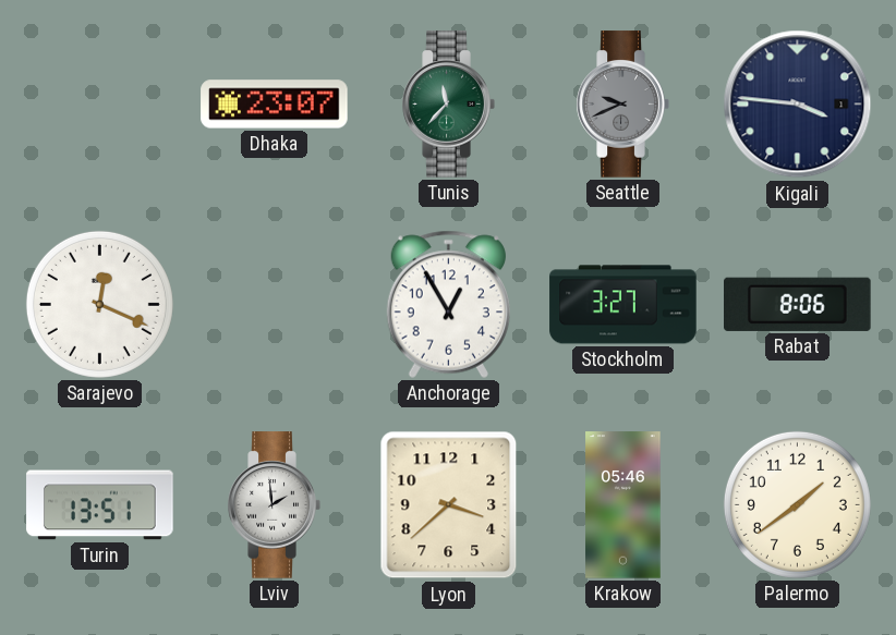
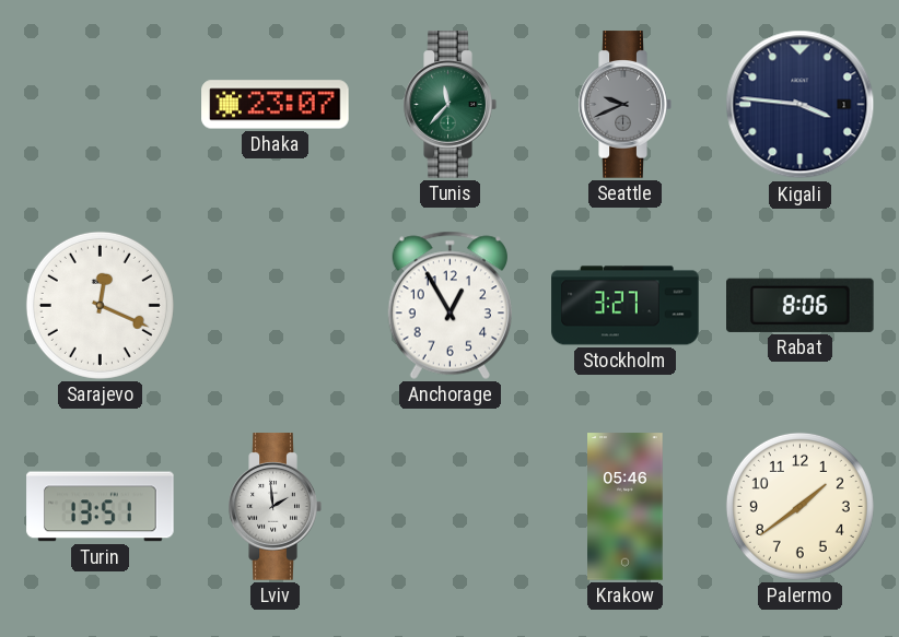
Lyon: 3:38 -> none (449, 505)
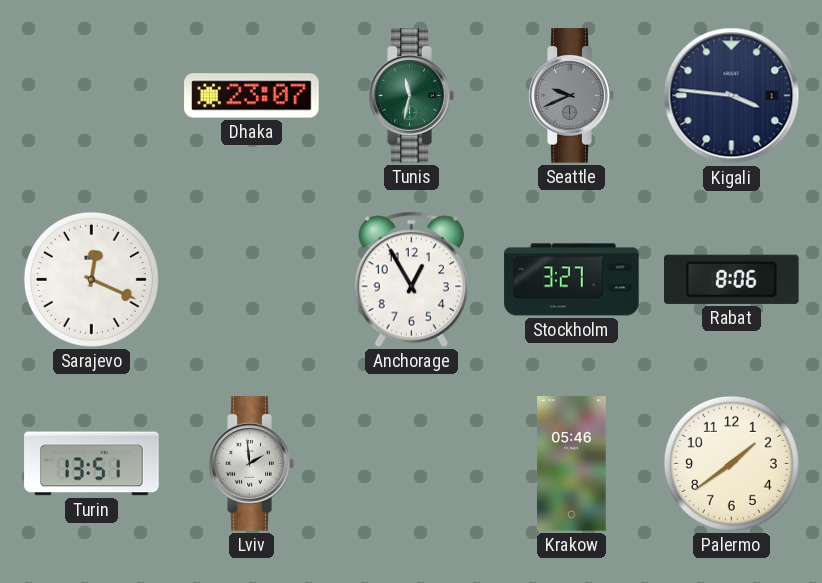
Tunis: 11:37 -> 11:32 (411, 96)
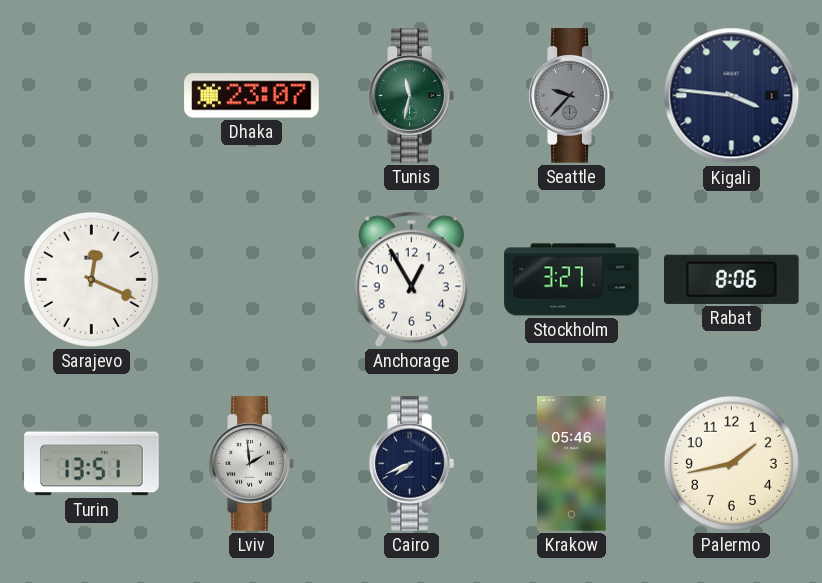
Seattle: 9:41 -> 9:37 (571, 96)
Cairo: none -> 7:41 (411, 464)
Palermo: 1:39 -> 1:43 (731, 463)
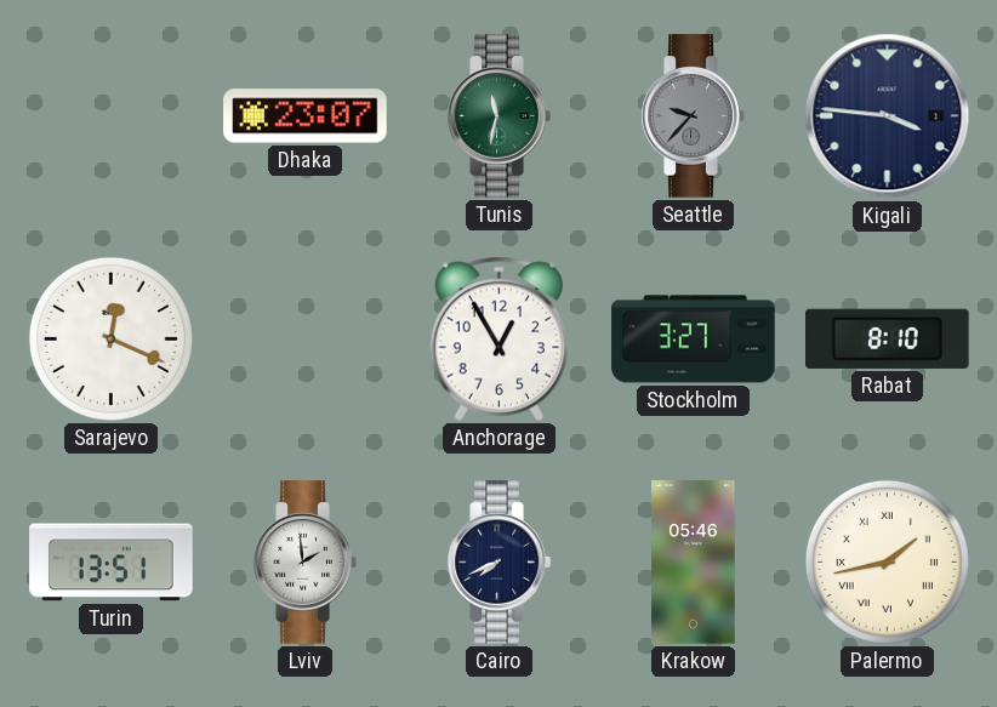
Rabat: 8:06 -> 8:10 (888, 338)
Palermo numerals: Arabic -> Roman (887, 561)
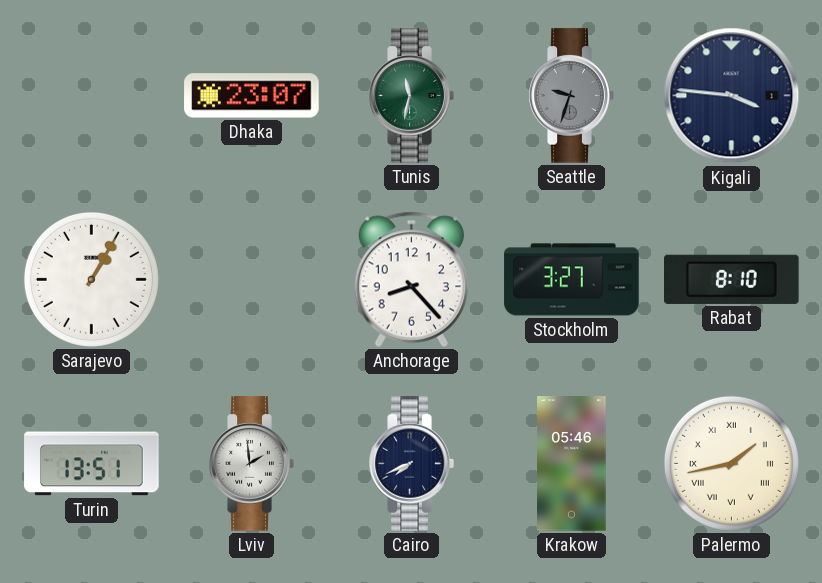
Seattle: 9:37 -> 9:33 (571, 96)
Sarajevo: 12:19 -> 1:05 (91, 279)
Anchorage: 12:55 -> 8:23 (411, 279)
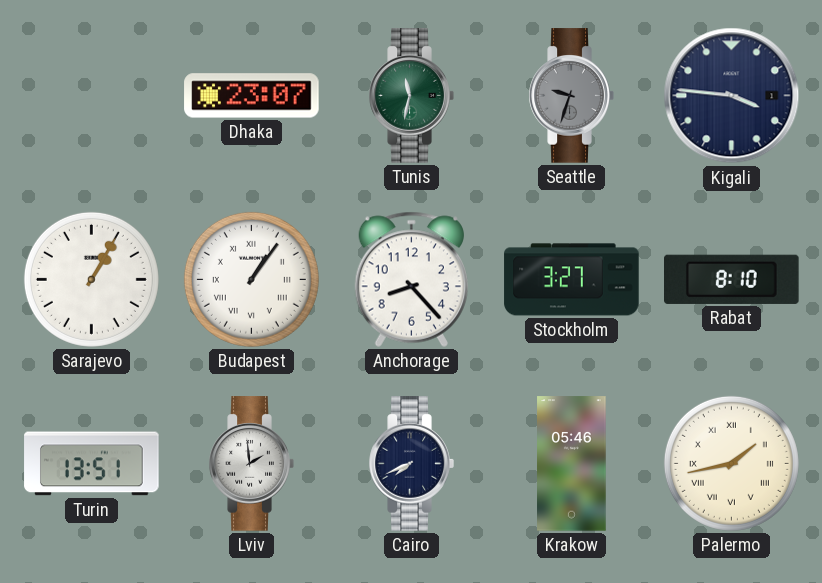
Budapest: none -> 1:06 (251, 279)
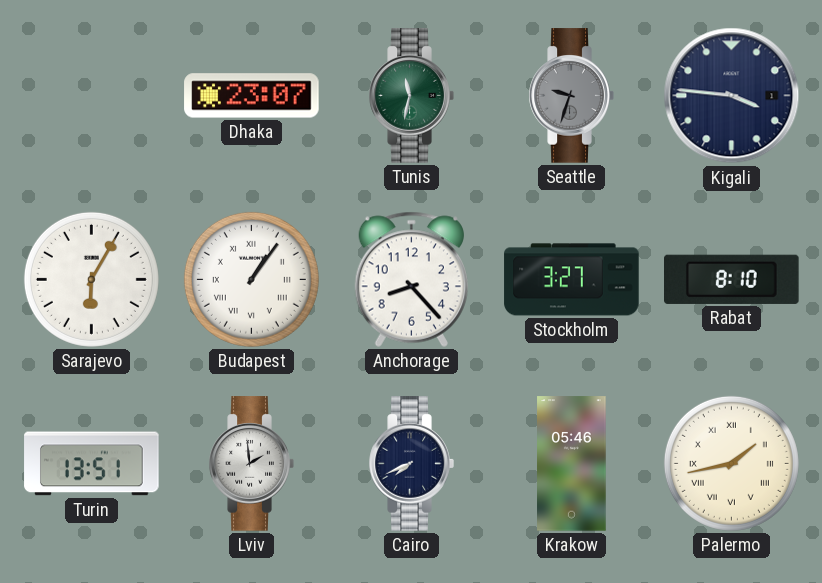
Sarajevo: 1:05 -> 6:05 (91, 279)
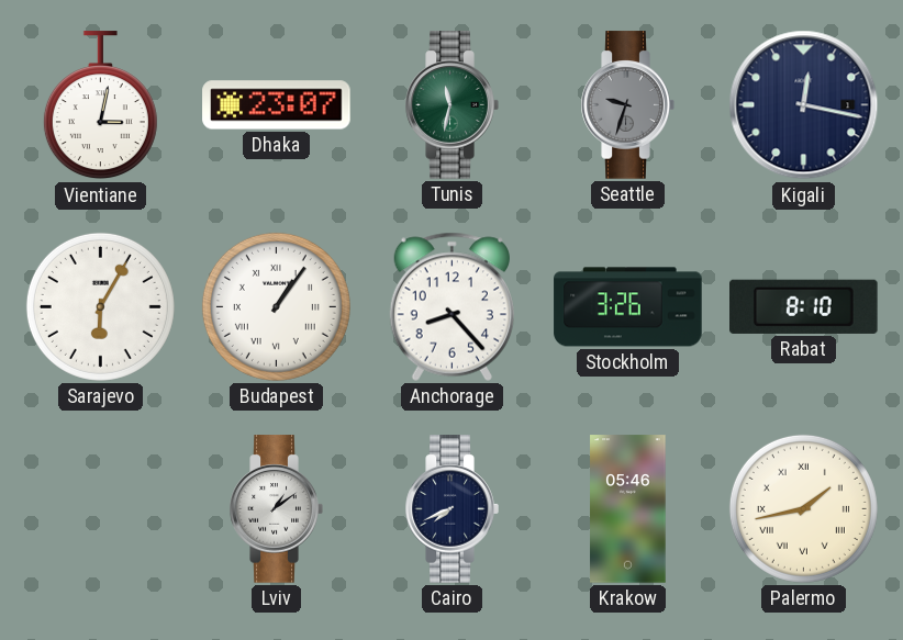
Vientiane: none -> 3:02 (100, 105)
Kigali: 3:46 -> 12:17 (804, 105)
Stockholm: 3:27 -> 3:26 (628, 307)
Turin: 13:51 -> none (92, 464)
Lviv: 1:59 -> 1:09 (276, 509)
